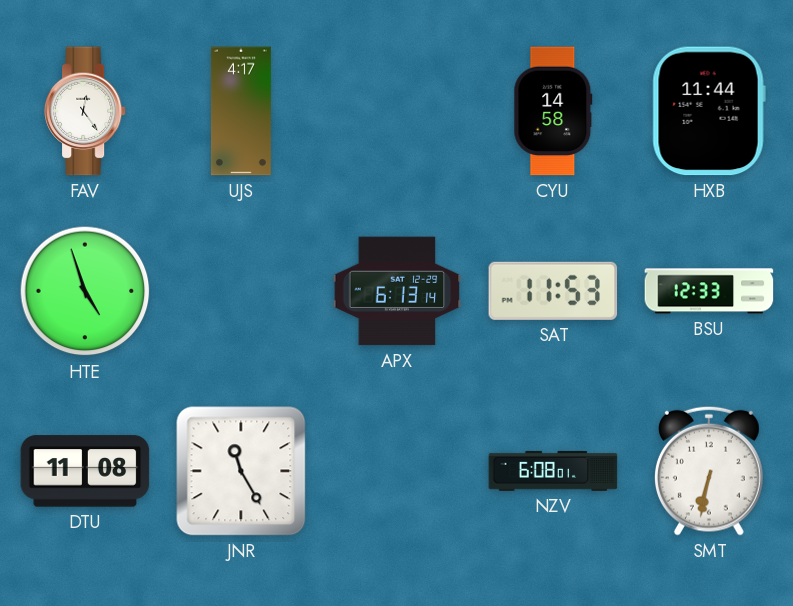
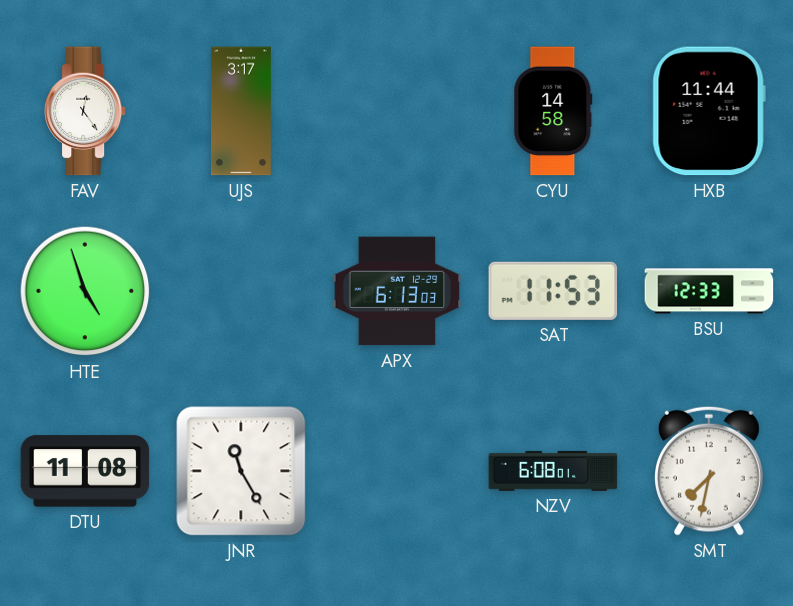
UJS: 4:17 -> 3:17 (241, 111)
APX: 6:13:14 -> 6:13:03 (397, 291)
SMT: 6:32 -> 7:32 (709, 471)
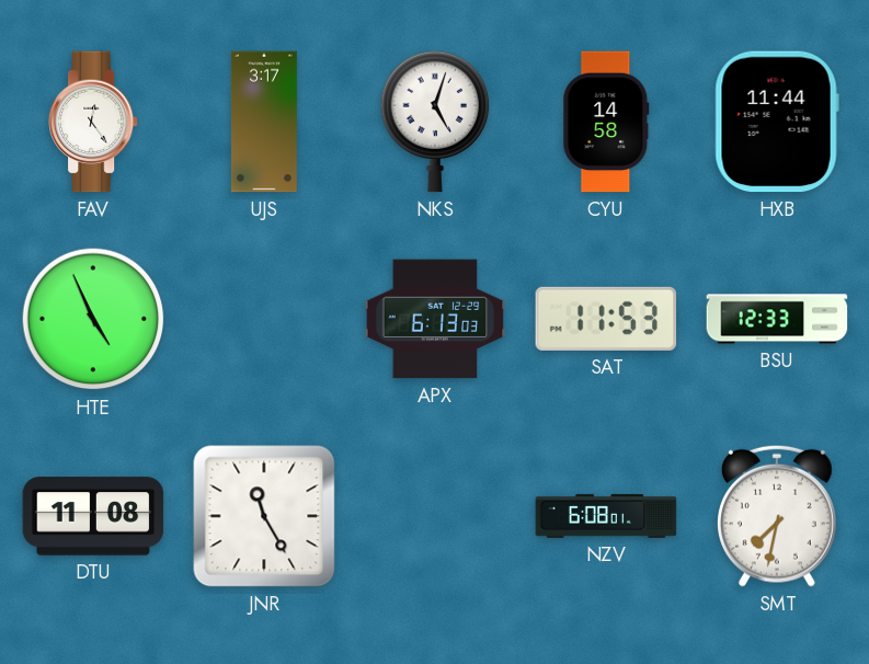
NKS: none -> 5:03 (435, 122)
HTE: 4:57 -> 4:56 (93, 319)
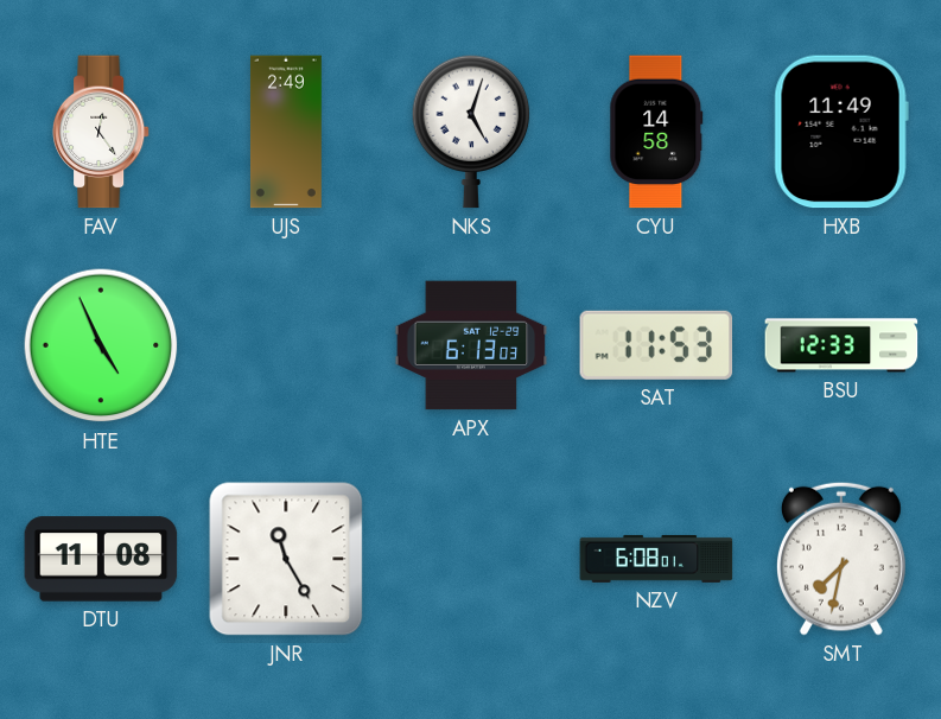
UJS: 3:17 -> 2:49 (286, 132)
HXB: 11:44 -> 11:49 (841, 132)
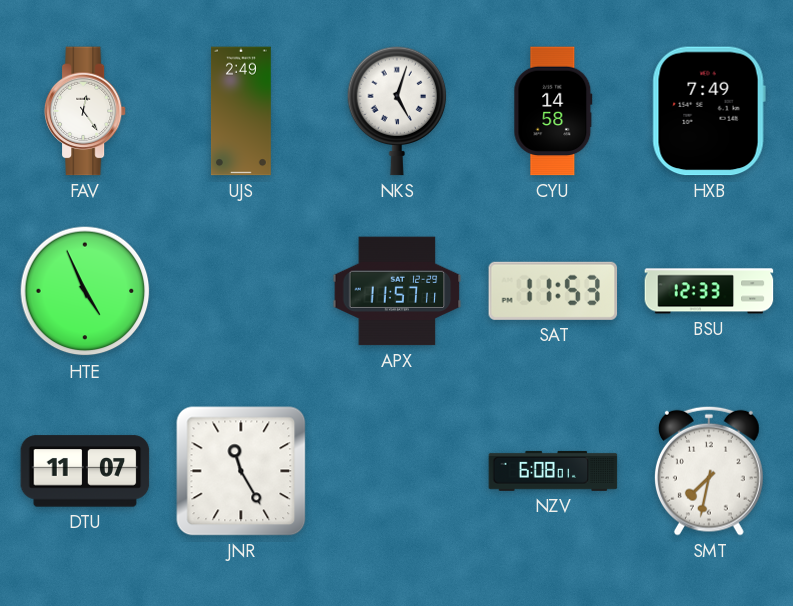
HXB: 11:49 -> 7:49 (709, 111)
APX: 6:13 -> 11:57 (397, 291)
DTU: 11:08 -> 11:07 (85, 471)
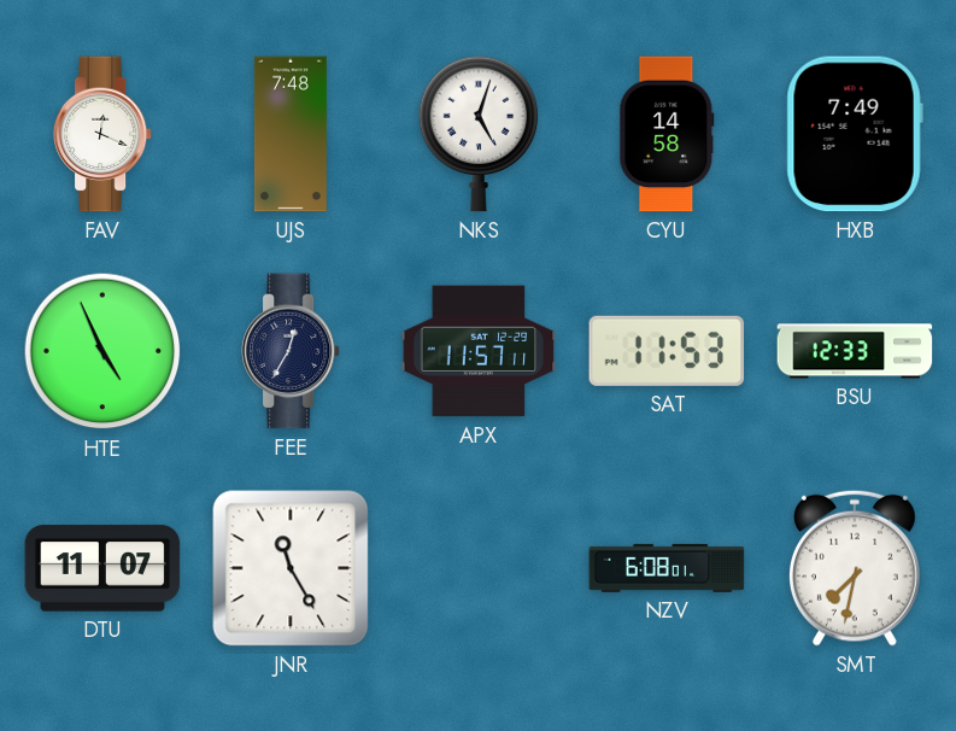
FAV: 12:24 -> 12:19 (102, 134)
UJS: 2:49 -> 7:48 (291, 134)
FEE: none -> 12:35 (291, 351)
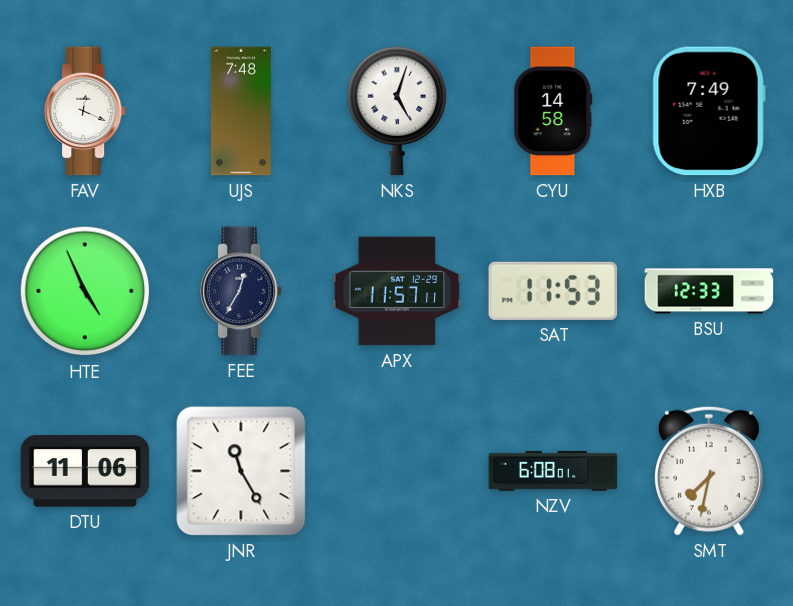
DTU: 11:07 -> 11:06 (85, 471)
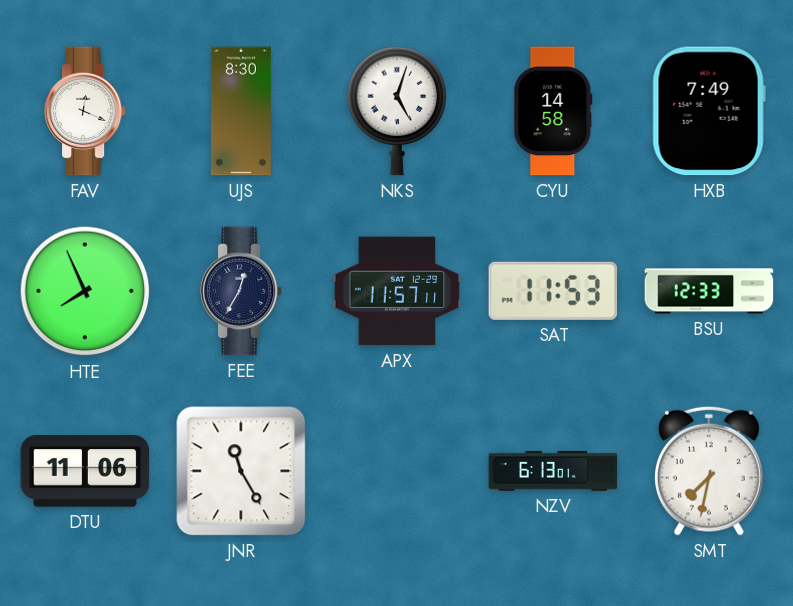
UJS: 7:48 -> 8:30 (241, 111)
HTE: 4:56 -> 7:56 (85, 291)
NZV: 6:08 -> 6:13 (553, 471)
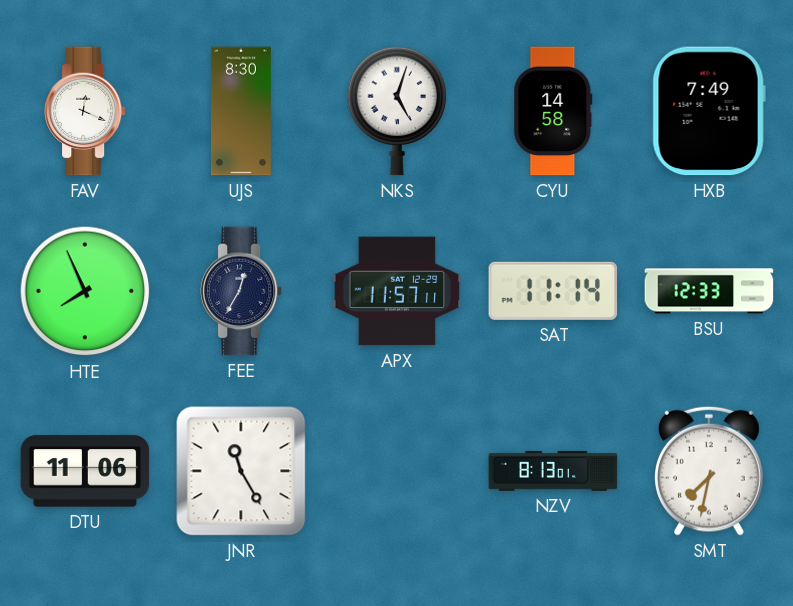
SAT: 11:53 -> 11:14 (553, 291)
NZV: 6:13 -> 8:13 (553, 471)
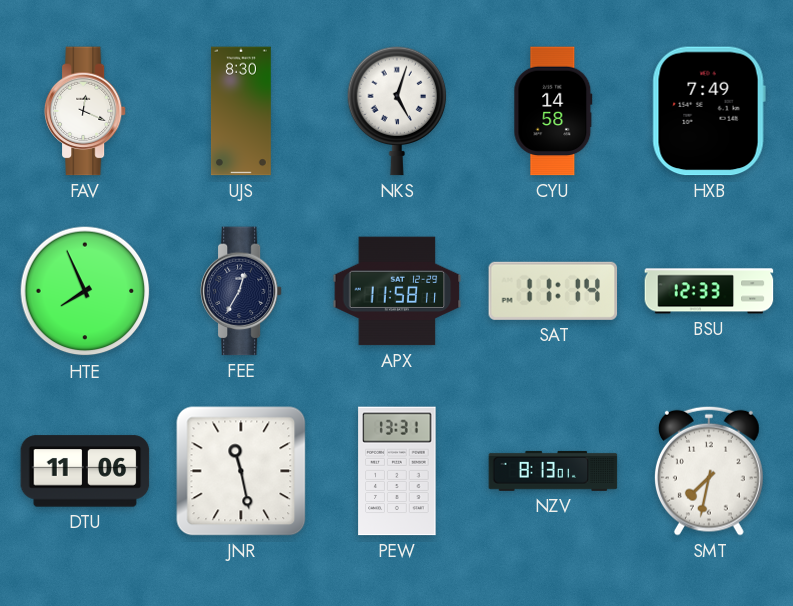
APX: 11:57 -> 11:58 (397, 291)
JNR: 11:25 -> 11:28 (241, 471)
PEW: none -> 13:31 (397, 471)
